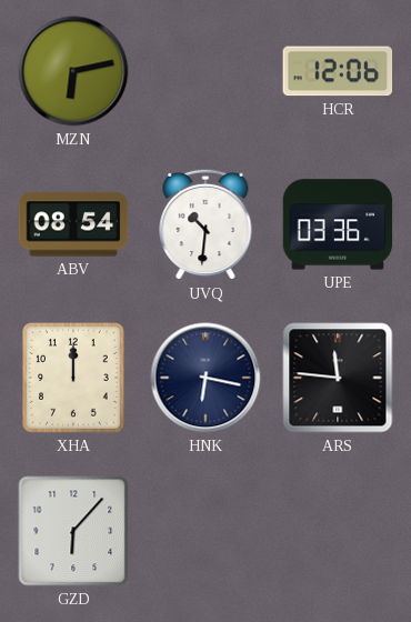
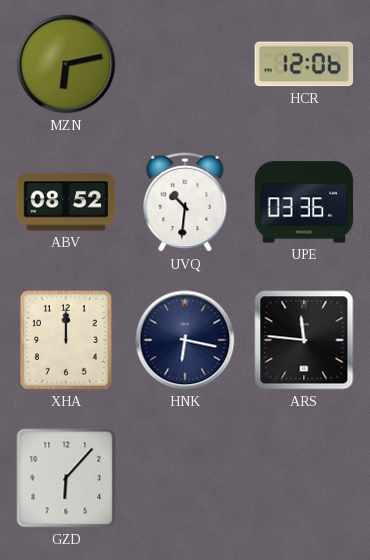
ABV: 08:54 -> 08:52 (66, 202)
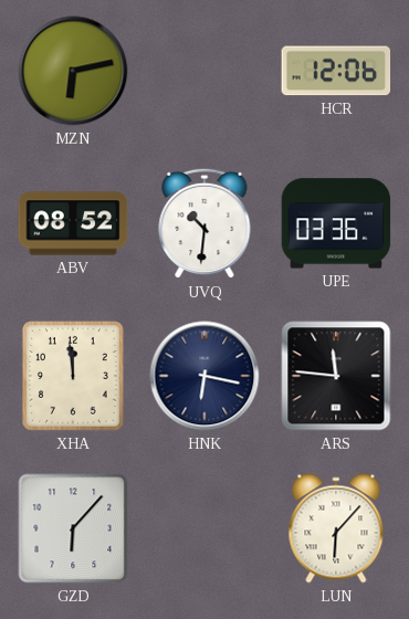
XHA: 12:00 -> 11:59 (74, 377)
LUN: none -> 6:07 (336, 528)
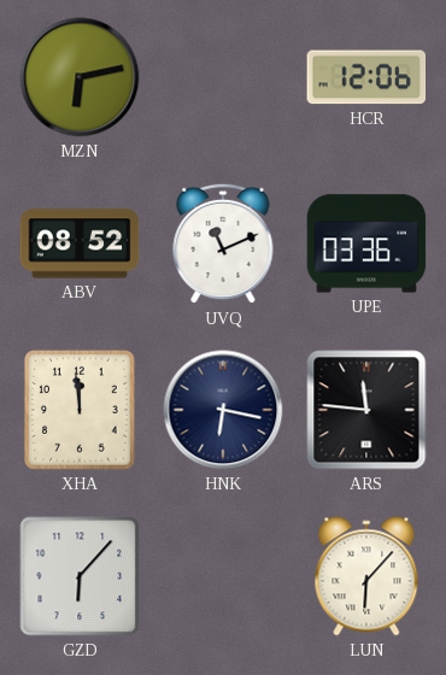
UVQ: 10:31 -> 11:11 (223, 243)
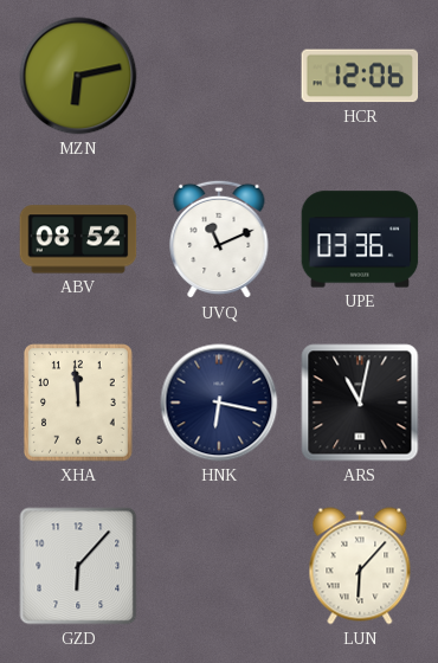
ARS: 11:46 -> 11:02 (360, 403)
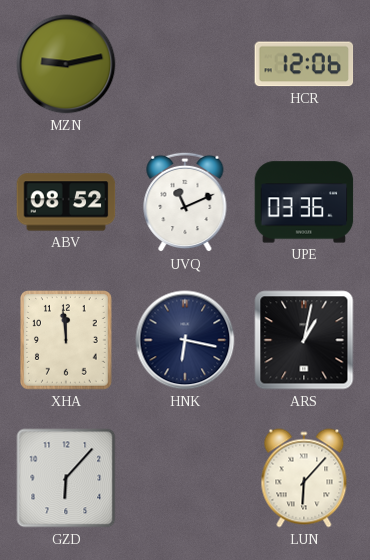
MZN: 6:13 -> 9:13 (66, 64)
ARS: 11:02 -> 1:02 (304, 340)
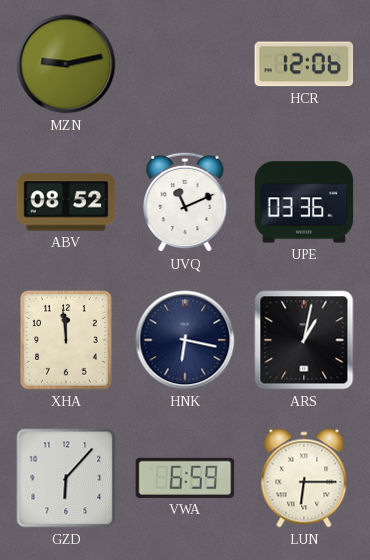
VWA: none -> 6:59 (185, 478)
LUN: 6:07 -> 6:15 (304, 478)
